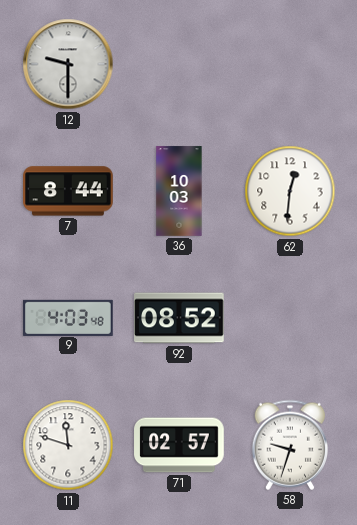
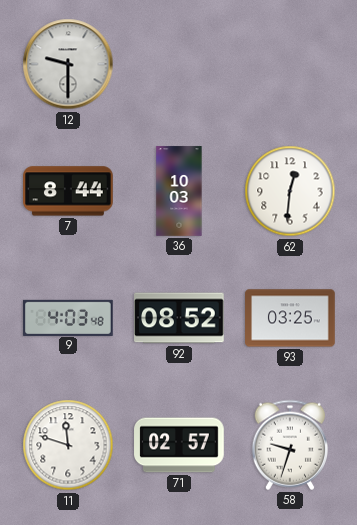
93: none -> 03:25 (290, 318)
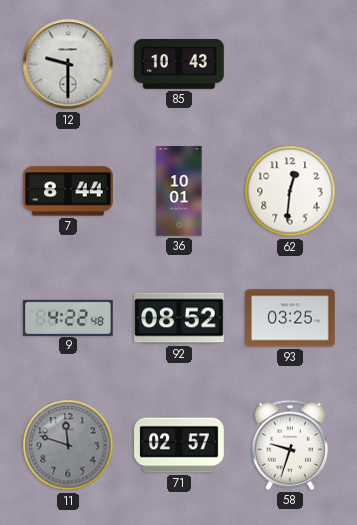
85: none -> 10:43 (179, 65)
36: 10:03 -> 10:01 (179, 191)
9: 4:03 -> 4:22 (68, 317)
11 dial: white -> grey (68, 445)
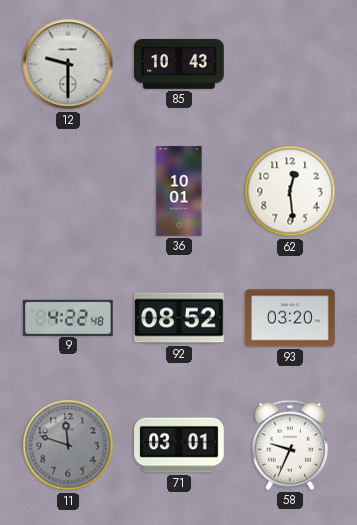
7: 8:44 -> none (68, 191)
62: 12:31 -> 12:29 (290, 191)
93: 03:25 -> 03:20 (290, 318)
71: 02:57 -> 03:01 (179, 445)
58: 9:33 -> 9:34 (289, 445)
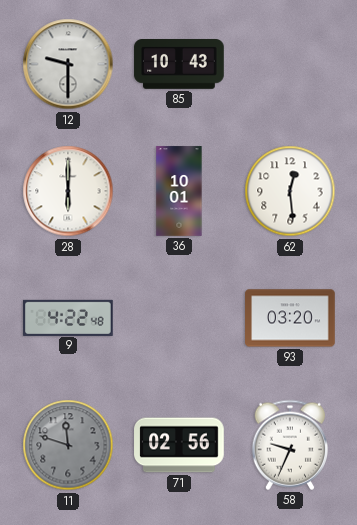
28: none -> 6:00 (68, 191)
92: 08:52 -> none (179, 318)
71: 03:01 -> 02:56 (179, 445)
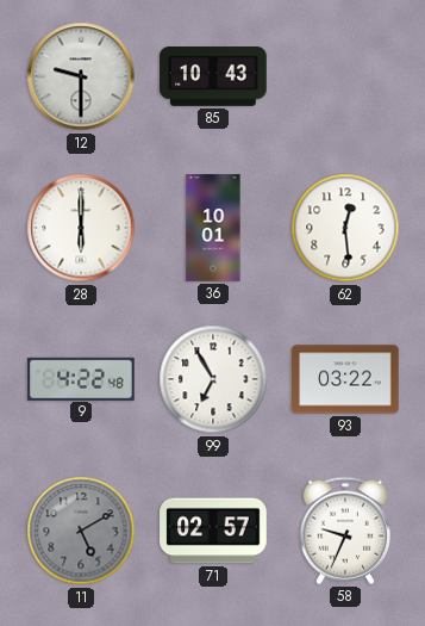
99: none -> 6:55 (213, 379)
93: 03:20 -> 03:22 (345, 379)
11: 11:48 -> 5:10 (81, 531)
71: 02:56 -> 02:57 (213, 531)
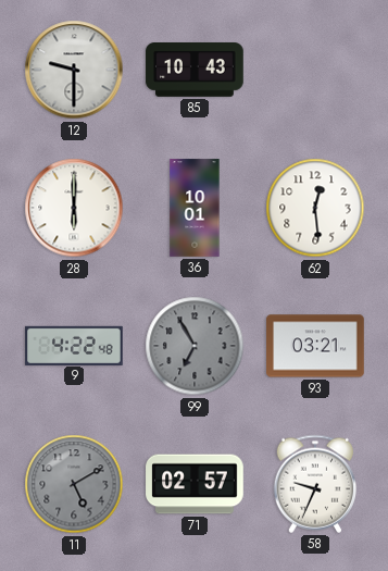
99 dial: white -> grey (195, 346)
93: 03:22 -> 03:21 (315, 346)
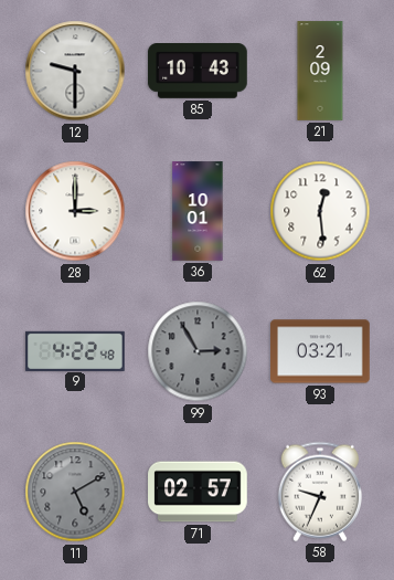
21: none -> 2:09 (320, 71)
28: 6:00 -> 3:00 (75, 211)
99: 6:55 -> 2:55 (198, 351)
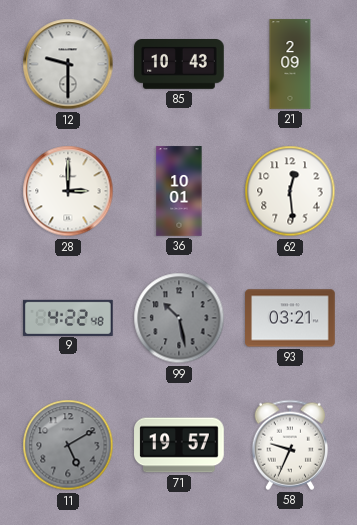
99: 2:55 -> 10:28 (179, 318)
71: 02:57 -> 19:57 (179, 445)
